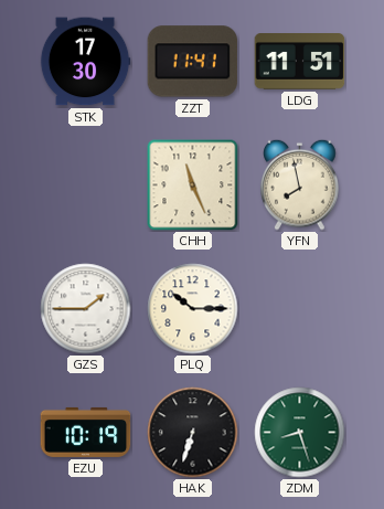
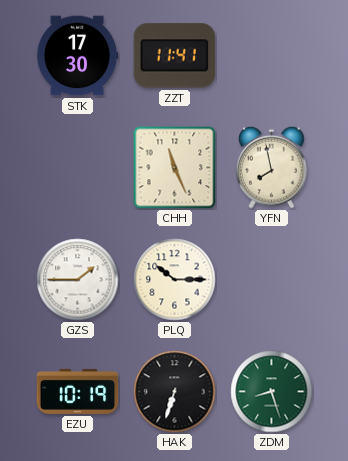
LDG: 11:51 -> none (300, 62)
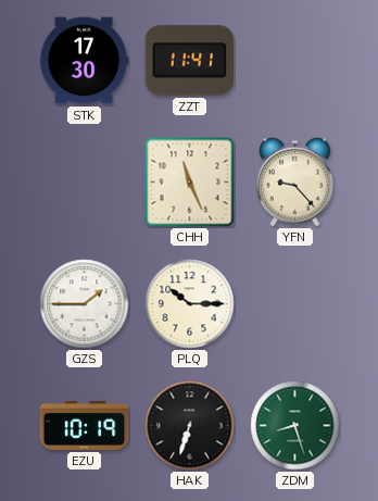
YFN: 7:58 -> 9:23 (295, 181)
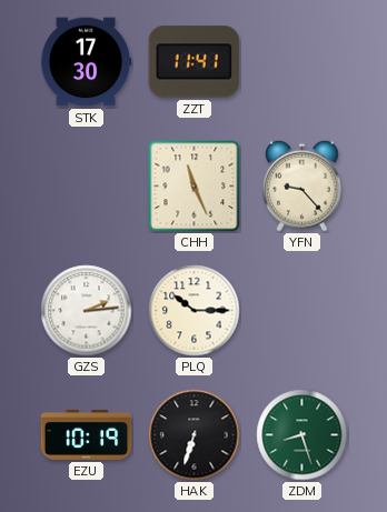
GZS: 1:45 -> 2:14 (87, 311)
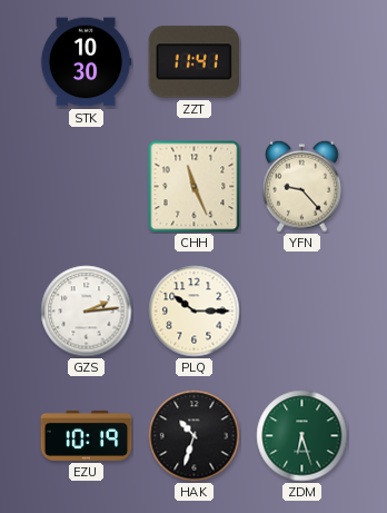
STK: 17:30 -> 10:30 (86, 62)
HAK: 6:33 -> 10:33 (195, 436)
ZDM: 8:27 -> 6:27 (302, 436)
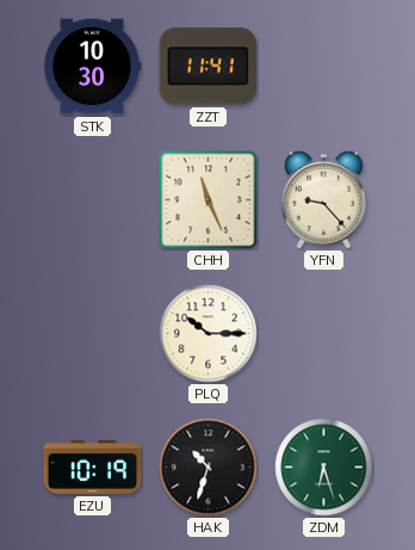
GZS: 2:14 -> none (87, 312)
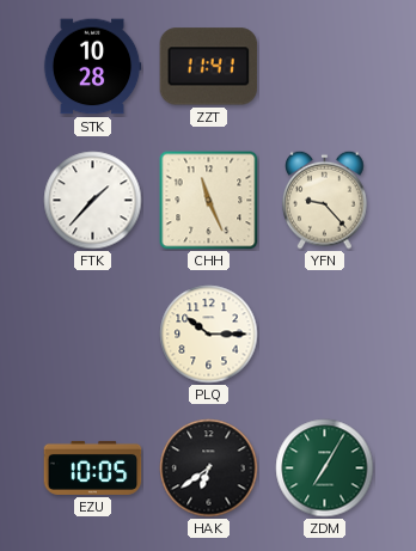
STK: 10:30 -> 10:28 (92, 67)
FTK: none -> 1:37 (93, 201)
EZU: 10:19 -> 10:05 (93, 467)
HAK: 10:33 -> 6:39 (209, 469)
ZDM: 6:27 -> 7:05 (325, 469)
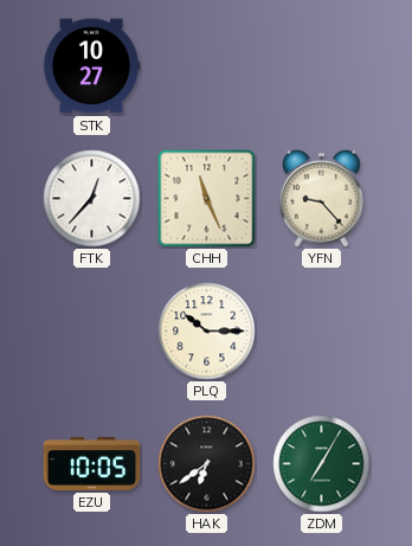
STK: 10:28 -> 10:27 (91, 66)
ZZT: 11:41 -> none (209, 67)
FTK: 1:37 -> 12:37 (92, 199)
